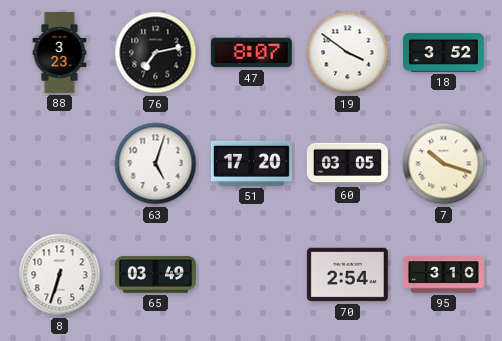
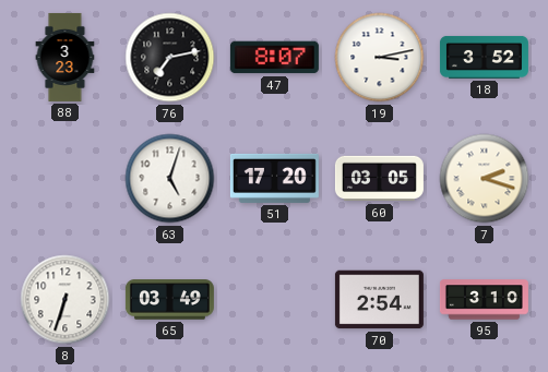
19: 3:51 -> 3:13 (380, 58)
7: 10:18 -> 2:18 (485, 179)
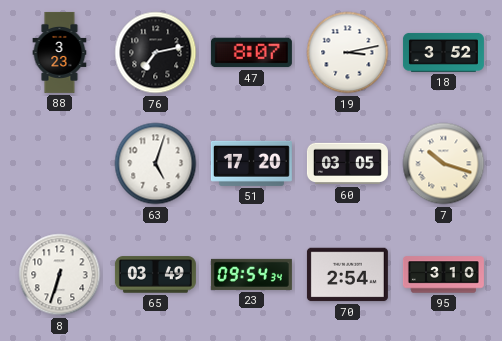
7: 2:18 -> 10:18 (444, 164)
23: none -> 09:54 (251, 274)
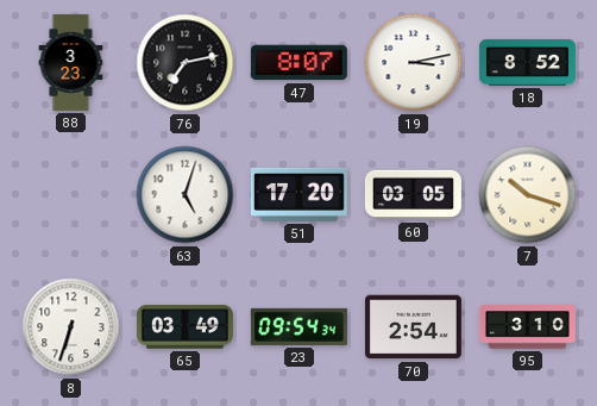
18: 3:52 -> 8:52 (527, 63)
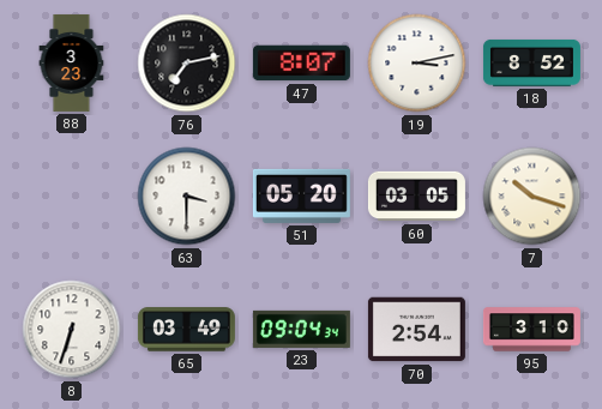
63: 5:03 -> 3:30 (187, 197)
51: 17:20 -> 05:20 (301, 196)
23: 09:54 -> 09:04 (301, 329)
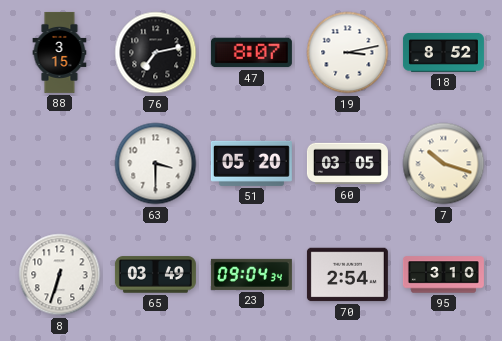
88: 3:23 -> 3:15 (60, 52)
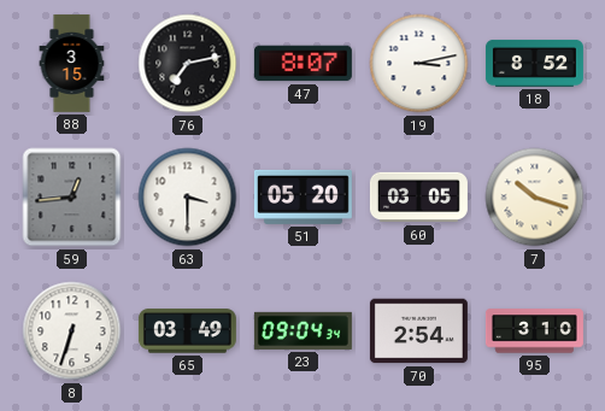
59: none -> 12:44 (72, 198)
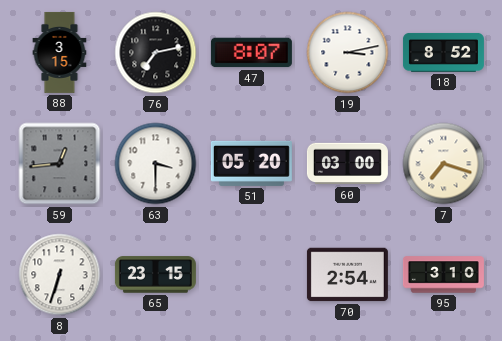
60: 03:05 -> 03:00 (347, 164)
7: 10:18 -> 7:18 (444, 164)
65: 03:49 -> 23:15 (155, 275)
23: 09:04 -> none (302, 330)
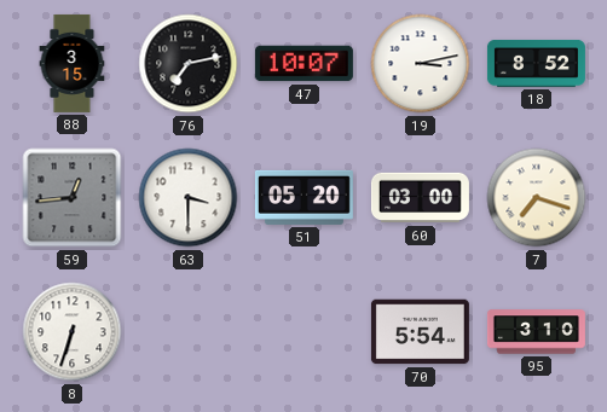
47: 8:07 -> 10:07 (303, 64)
65: 23:15 -> none (155, 275)
70: 2:54 -> 5:54 (420, 332)
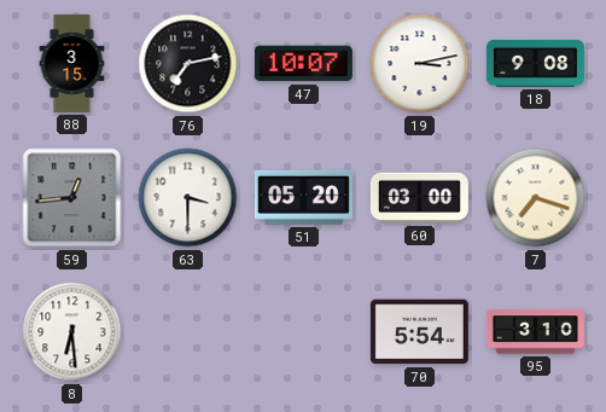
18: 8:52 -> 9:08 (535, 64)
8: 6:33 -> 6:29 (72, 332)
